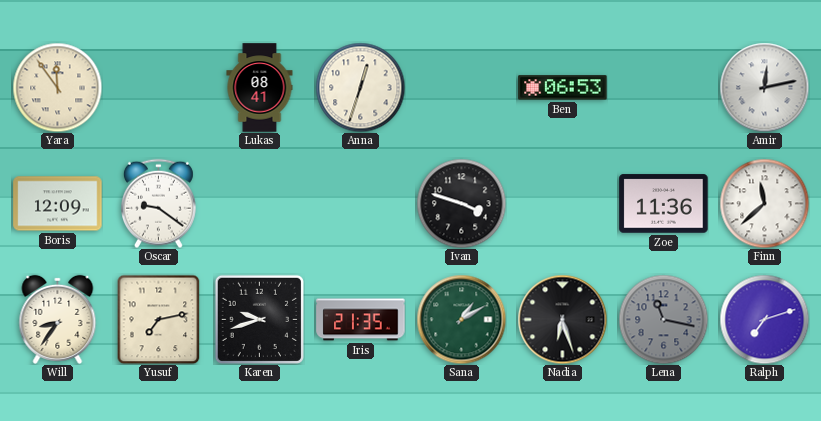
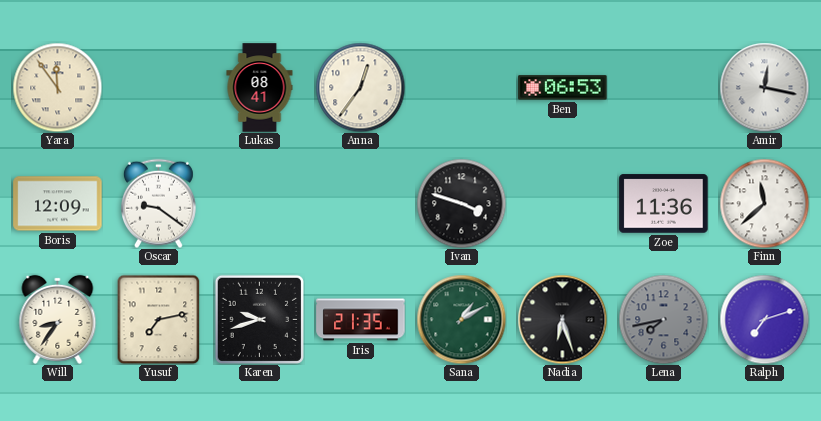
Anna: 12:33 -> 12:36 (360, 87)
Amir: 12:13 -> 12:17 (764, 87)
Lena: 11:17 -> 7:43 (663, 319)
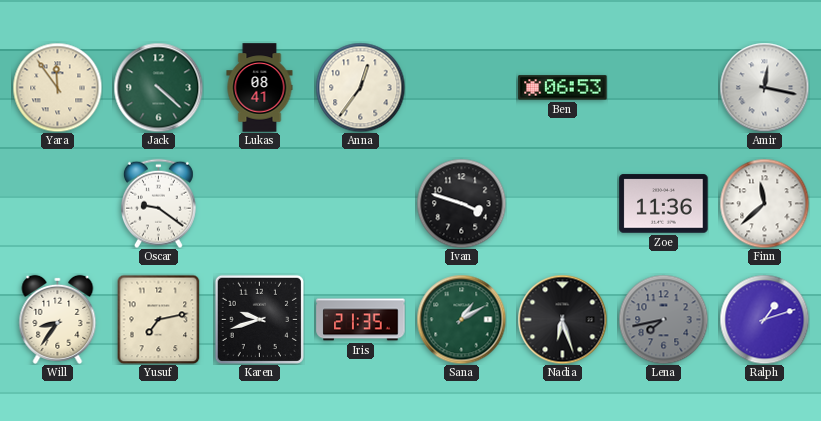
Jack: none -> 4:22 (158, 87)
Boris: 12:09 -> none (58, 204)
Ralph: 7:12 -> 1:12 (764, 319)
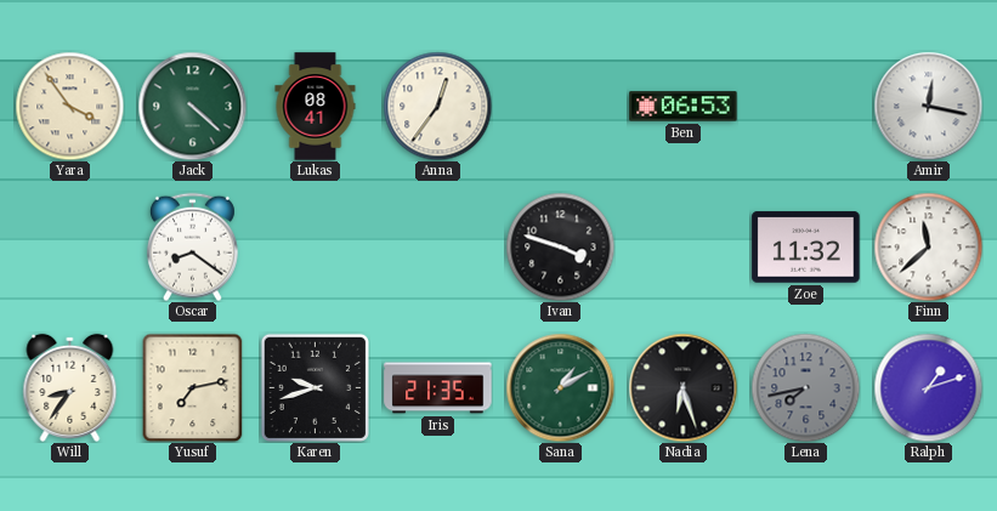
Yara: 11:54 -> 3:54 (69, 106)
Oscar: 9:21 -> 8:21 (192, 246)
Zoe: 11:36 -> 11:32 (806, 248)
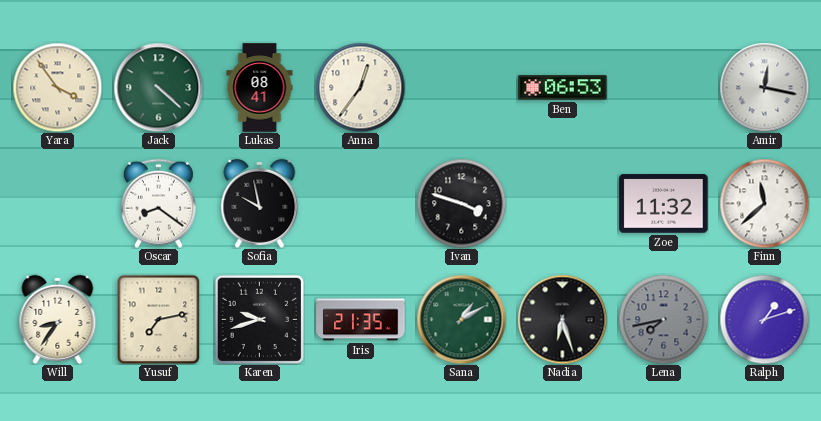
Sofia: none -> 9:58 (260, 203)
